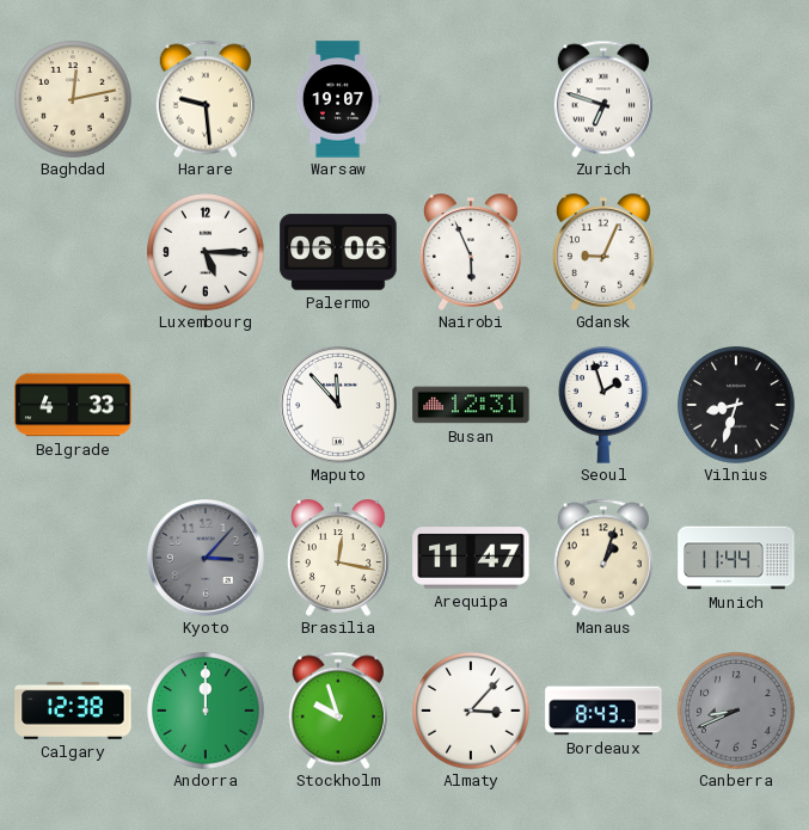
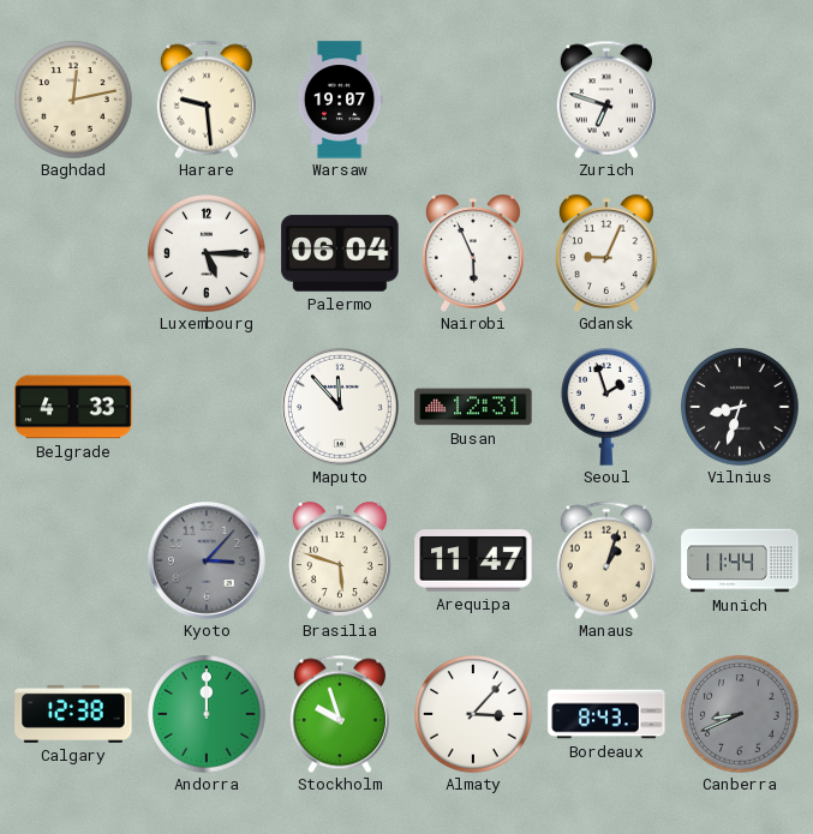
Palermo: 06:06 -> 06:04 (340, 253)
Brasilia: 12:17 -> 5:48 (340, 560)
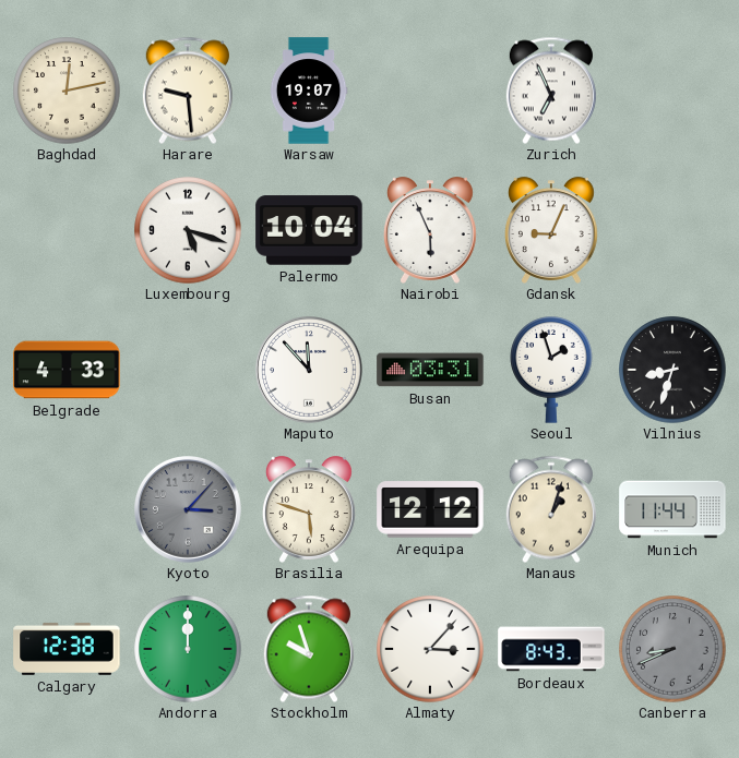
Zurich: 6:48 -> 6:56 (551, 91)
Luxembourg: 5:15 -> 5:18 (188, 230)
Palermo: 06:04 -> 10:04 (309, 230)
Busan: 12:31 -> 03:31 (430, 370)
Arequipa: 11:47 -> 12:12 (430, 509)
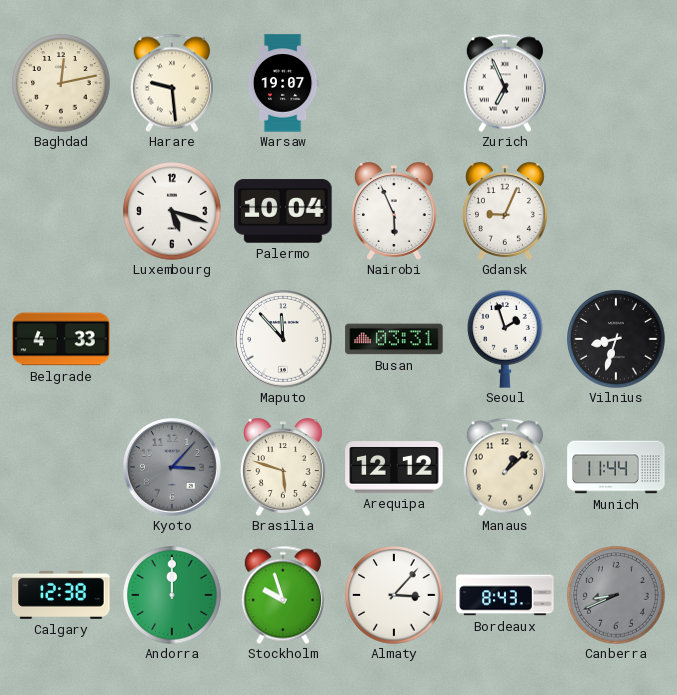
Manaus: 1:03 -> 1:08 (505, 467)
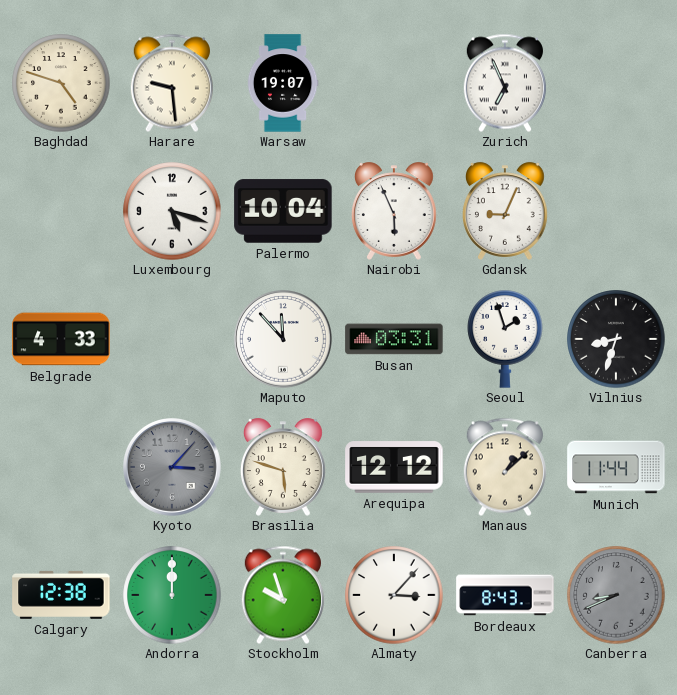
Baghdad: 12:13 -> 4:48 (61, 83)
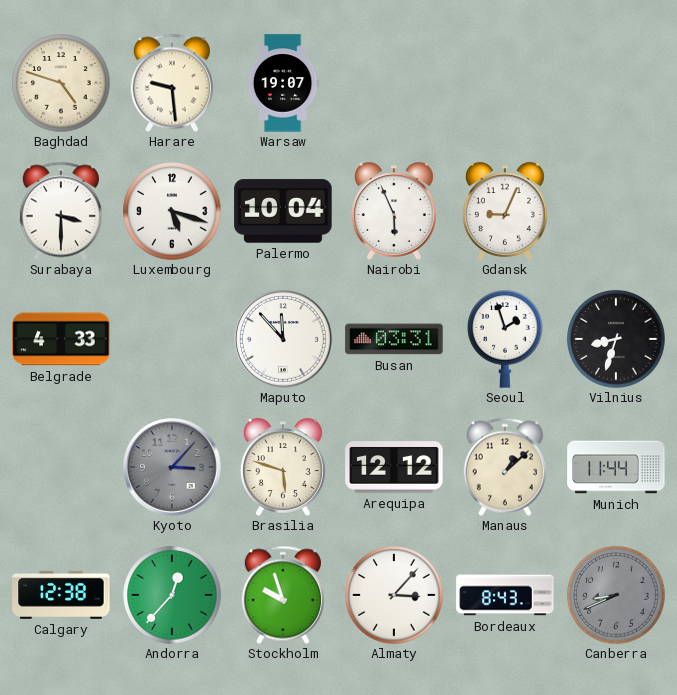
Zurich: 6:56 -> none (505, 83)
Surabaya: none -> 3:30 (61, 211)
Andorra: 12:00 -> 12:37 (172, 595)
